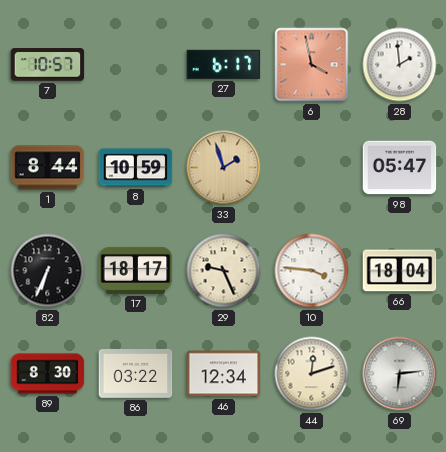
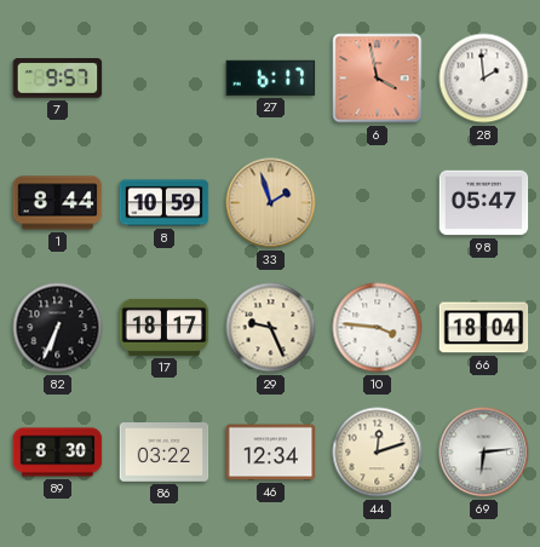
7: 10:57 -> 9:57 (58, 79)
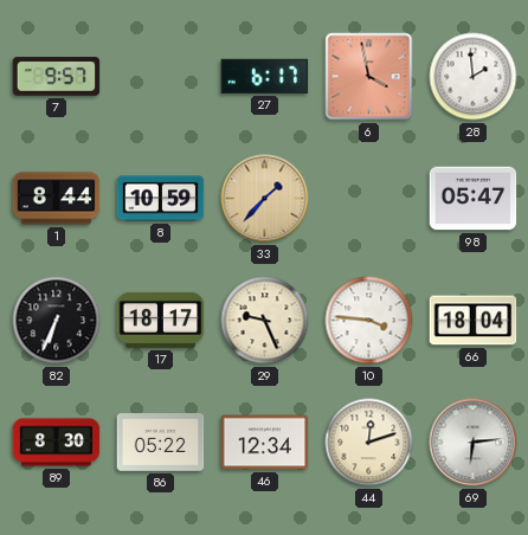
33: 1:57 -> 1:37 (265, 199)
86: 03:22 -> 05:22 (161, 443)
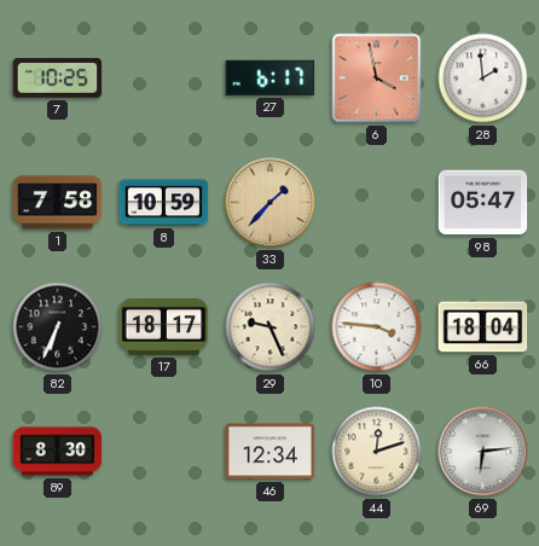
7: 9:57 -> 10:25 (58, 79)
1: 8:44 -> 7:58 (58, 203)
86: 05:22 -> none (161, 443)
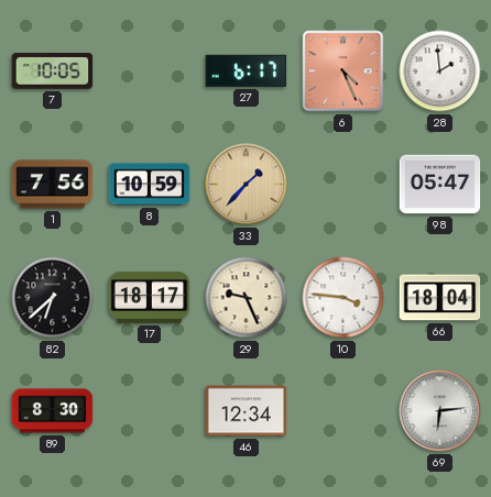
7: 10:25 -> 10:05 (53, 71)
6: 3:58 -> 4:26 (343, 71)
1: 7:58 -> 7:56 (53, 185)
82: 6:34 -> 6:38 (53, 298)
44: 12:12 -> none (377, 452)
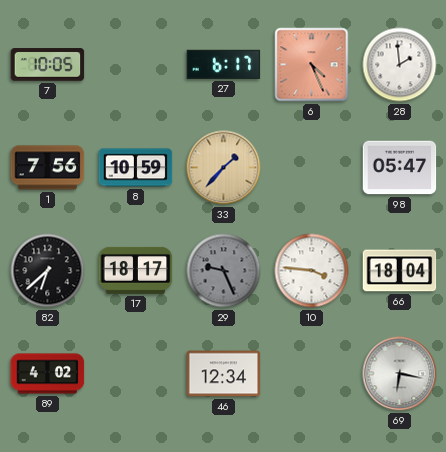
29 dial: cream -> grey (224, 271)
89: 8:30 -> 4:02 (48, 374)
69: 6:14 -> 6:17 (400, 374)
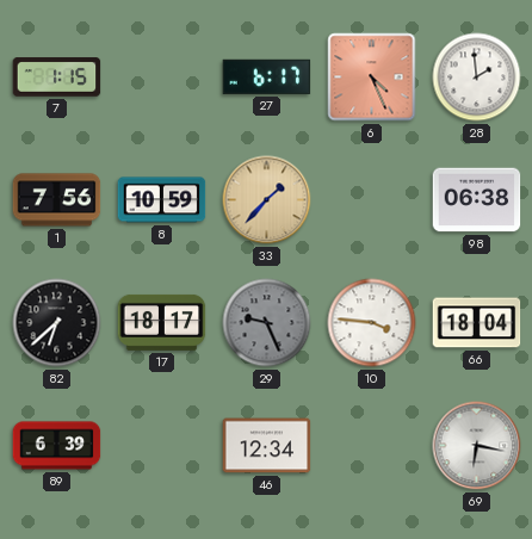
7: 10:05 -> 1:15 (57, 78)
98: 05:47 -> 06:38 (477, 200)
89: 4:02 -> 6:39 (57, 446)
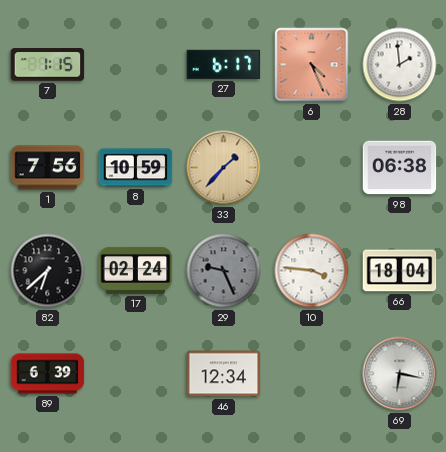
17: 18:17 -> 02:24 (136, 270)
